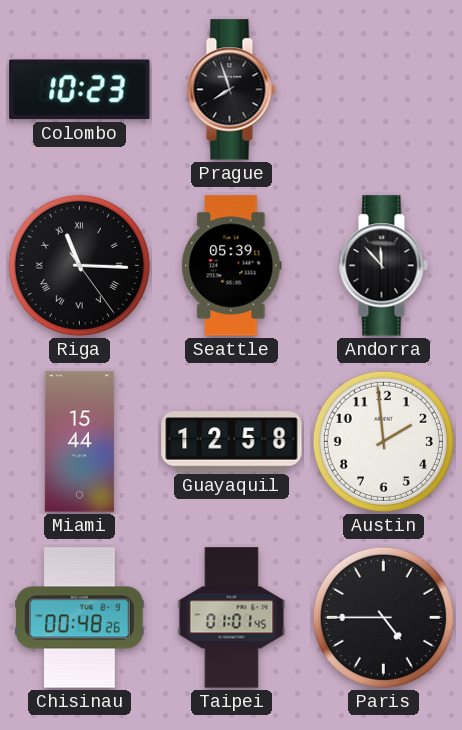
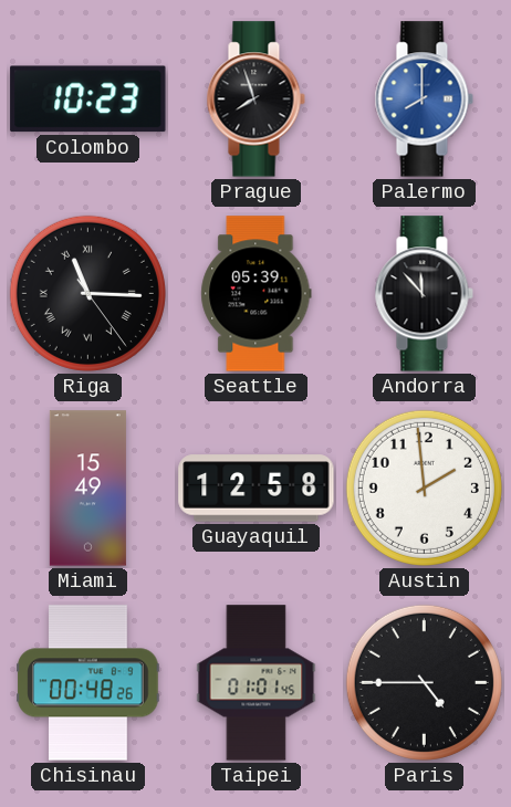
Palermo: none -> 8:00 (424, 99)
Miami: 15:44 -> 15:49 (87, 489)
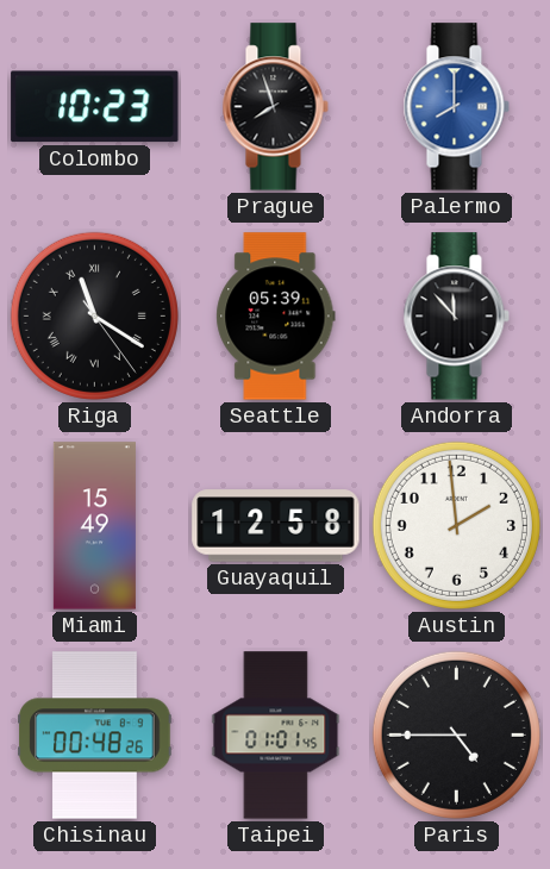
Riga: 11:15 -> 11:20 (94, 315)
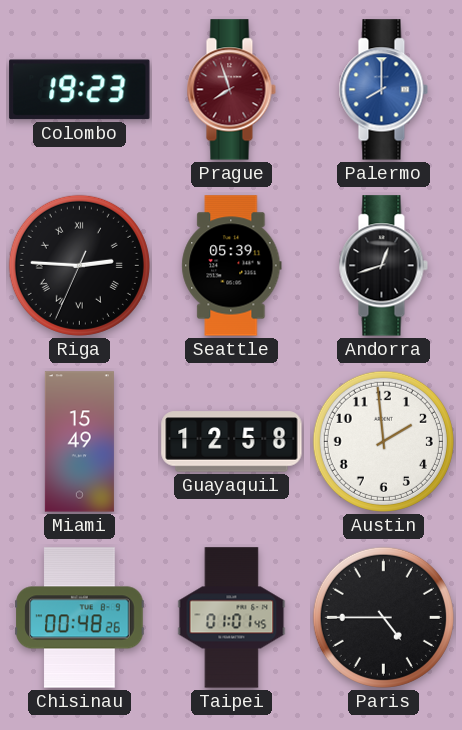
Colombo: 10:23 -> 19:23 (80, 90)
Prague dial: black -> burgundy (231, 90)
Riga: 11:20 -> 2:45 (79, 265)
Andorra: 11:53 -> 12:42 (383, 266)
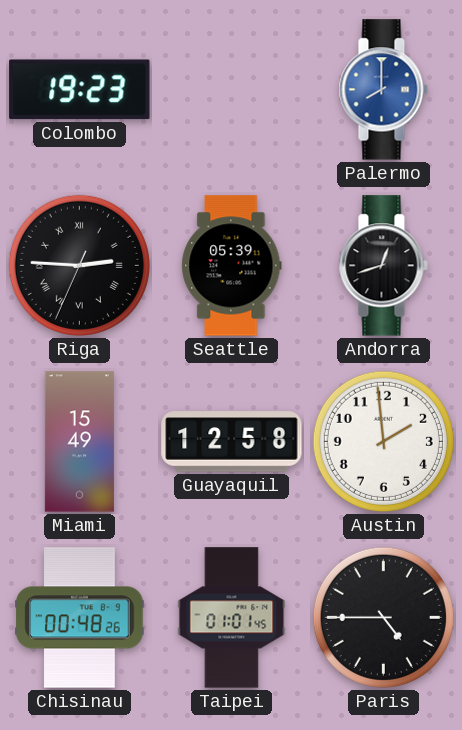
Prague: 7:57 -> none (231, 90)
